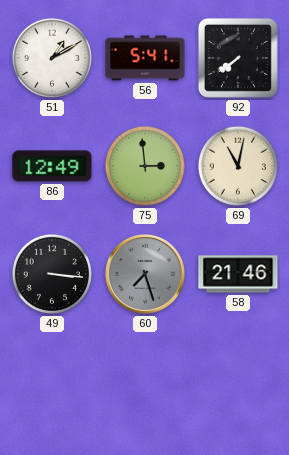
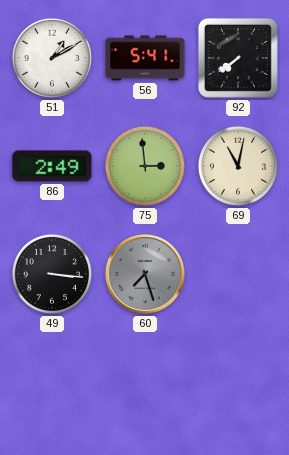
86: 12:49 -> 2:49 (52, 166)
58: 21:46 -> none (238, 274)
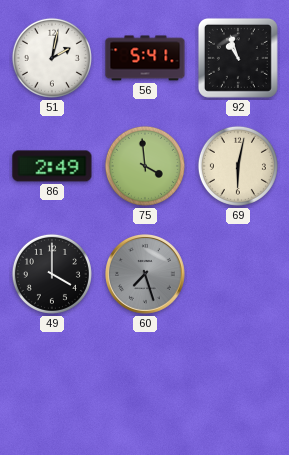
51: 1:10 -> 2:02 (52, 58)
92: 7:39 -> 10:57 (238, 58)
75: 2:59 -> 3:59 (145, 166)
69: 11:02 -> 6:02 (238, 166)
49: 3:16 -> 4:00 (52, 274)
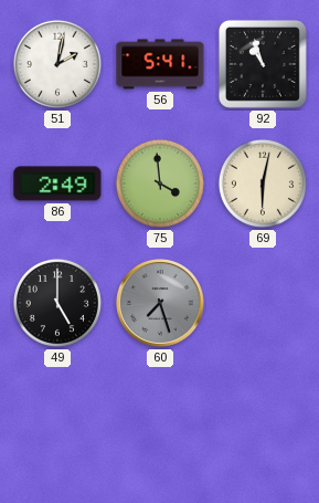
49: 4:00 -> 5:00 (57, 303)
